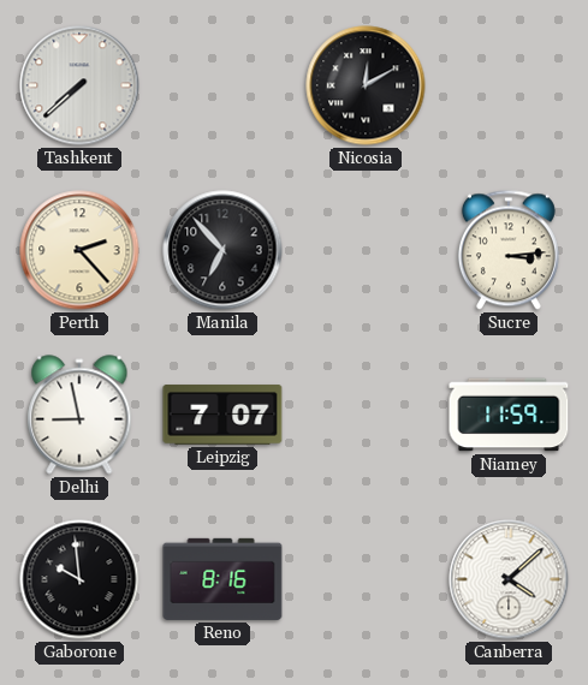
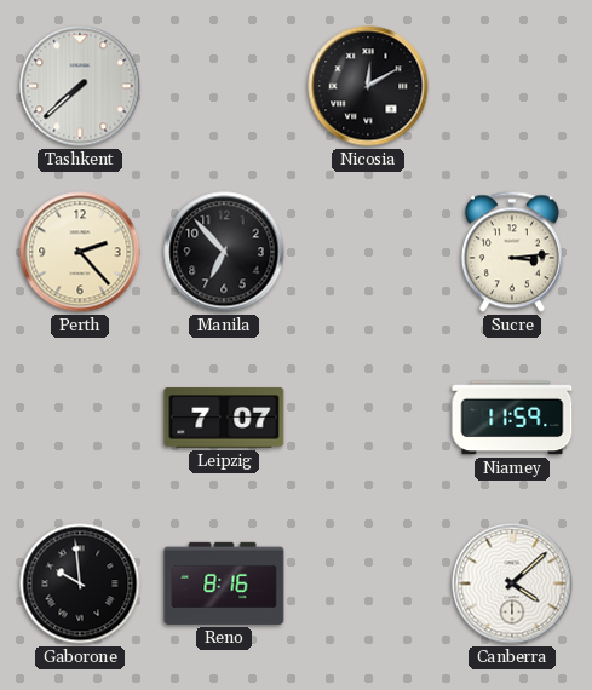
Delhi: 8:58 -> none (79, 415)
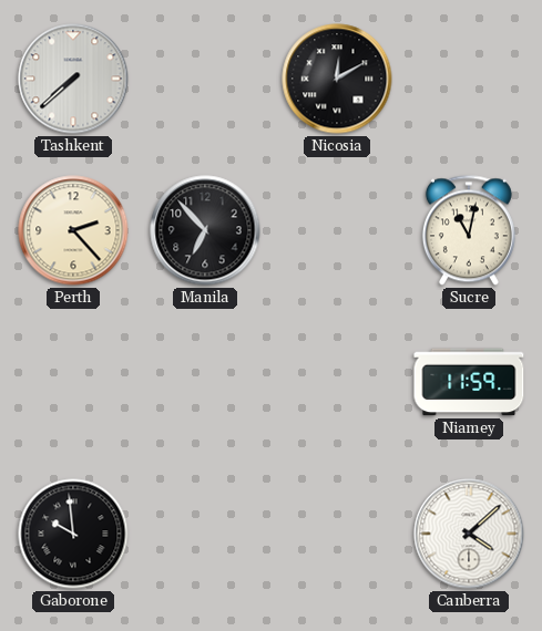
Sucre: 3:14 -> 11:02 (469, 230)
Leipzig: 7:07 -> none (224, 418)
Reno: 8:16 -> none (224, 583)
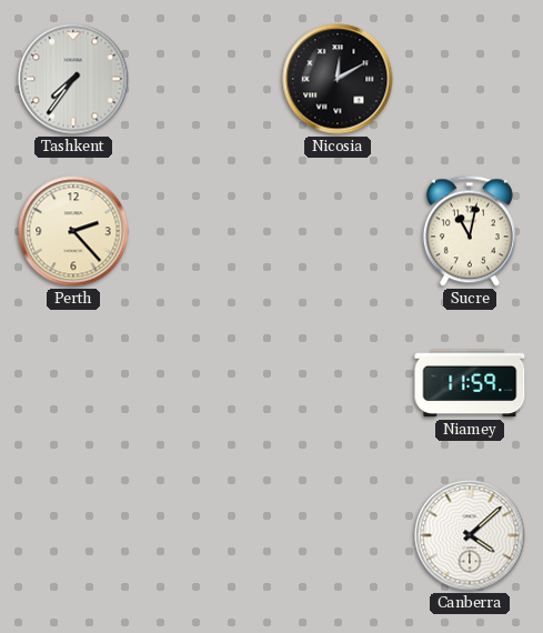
Tashkent: 7:38 -> 7:36 (73, 79)
Manila: 6:53 -> none (205, 230)
Gaborone: 9:59 -> none (73, 534)
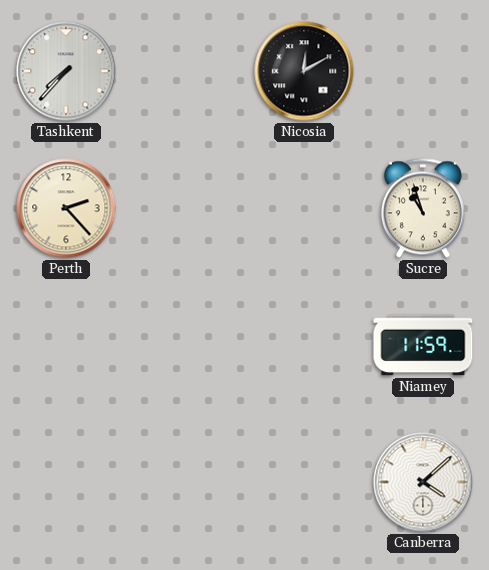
Tashkent: 7:36 -> 7:37 (66, 71)
Sucre: 11:02 -> 10:57 (423, 208)
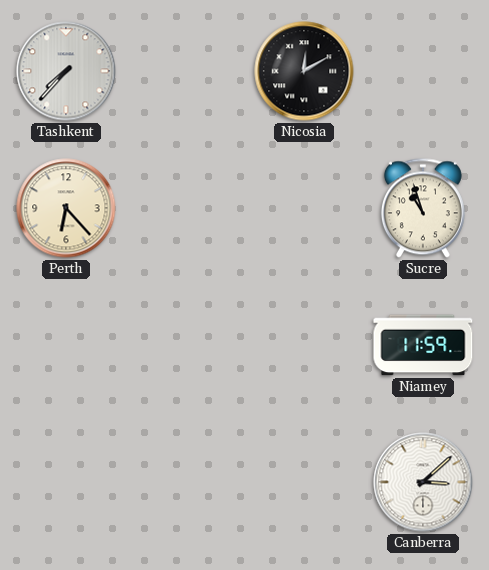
Perth: 2:23 -> 6:23 (66, 208)
Canberra: 4:08 -> 3:08 (423, 482)
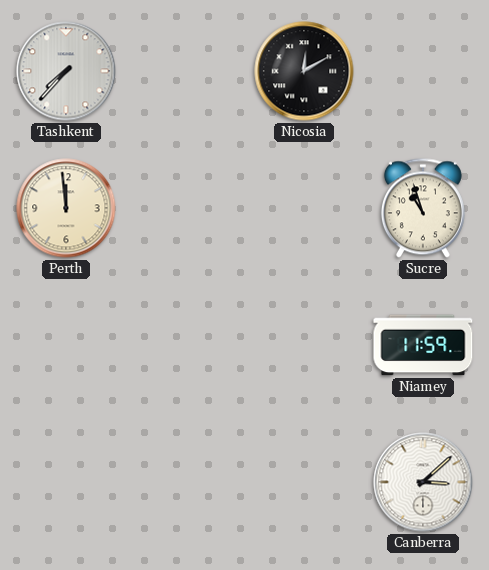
Perth: 6:23 -> 11:59 (66, 208)
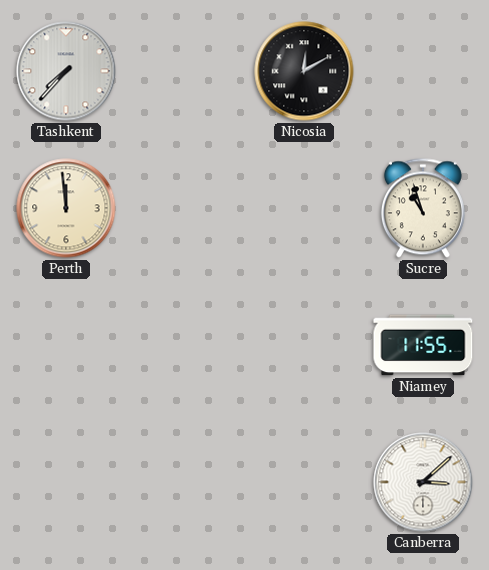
Niamey: 11:59 -> 11:55 (423, 345)
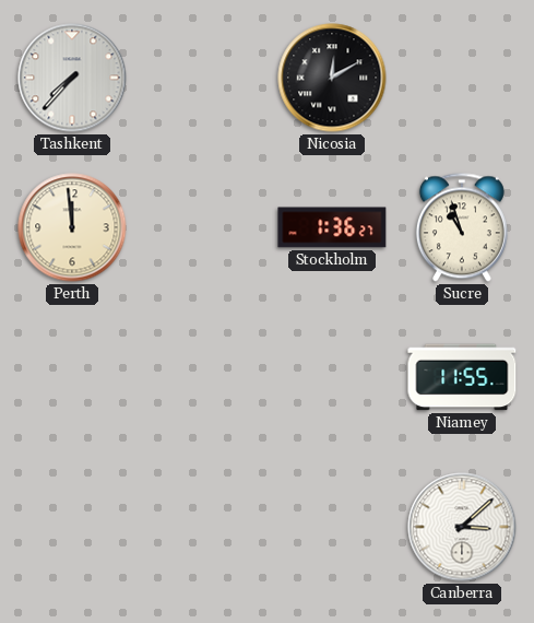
Stockholm: none -> 1:36 (332, 227)
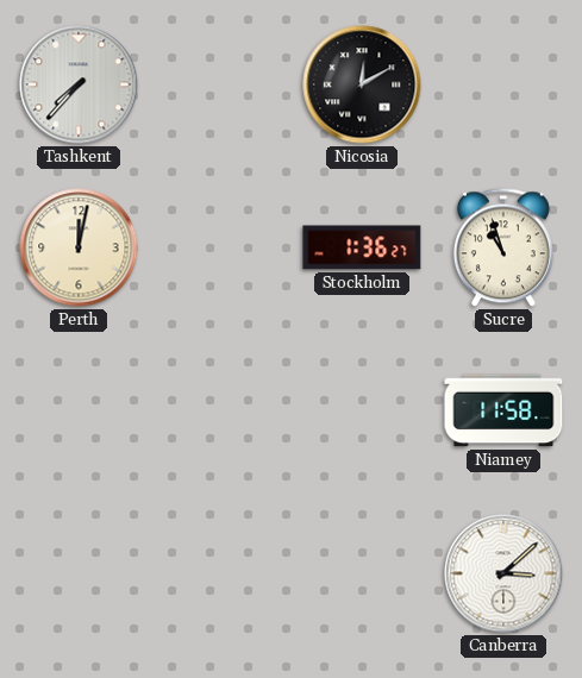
Perth: 11:59 -> 12:02 (79, 247)
Niamey: 11:55 -> 11:58 (503, 410)
